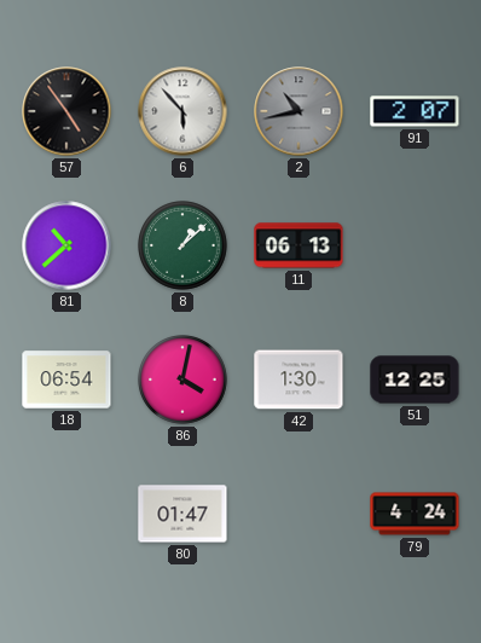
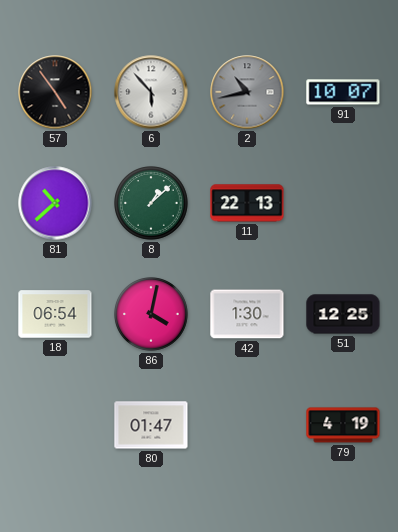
91: 2:07 -> 10:07 (343, 92)
11: 06:13 -> 22:13 (247, 203)
79: 4:24 -> 4:19 (343, 425)
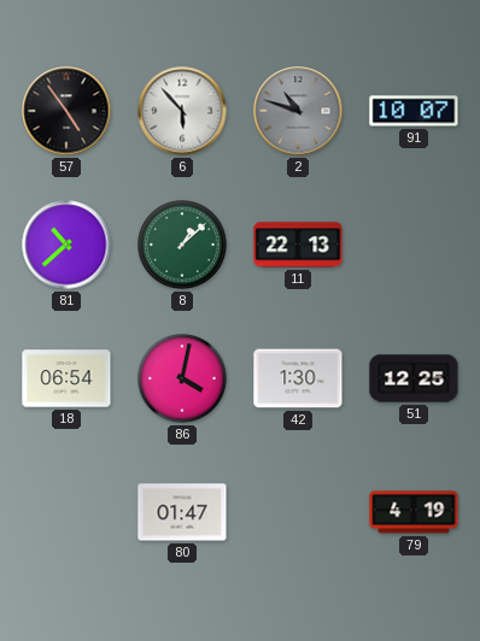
2: 10:43 -> 10:48 (298, 111)
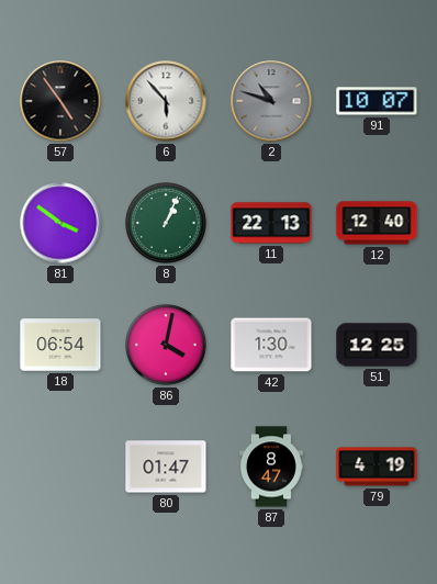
81: 10:38 -> 3:51 (60, 223)
8: 1:08 -> 1:04 (166, 223)
12: none -> 12:40 (377, 223)
87: none -> 8:47 (271, 467)
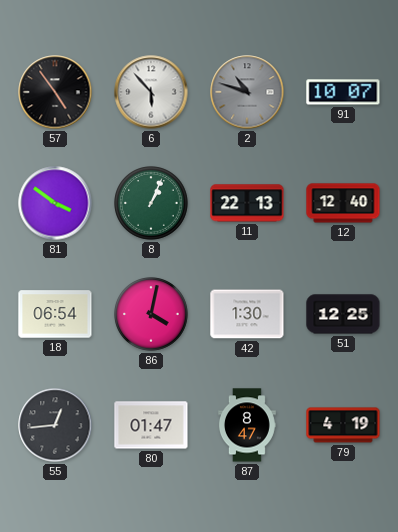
55: none -> 12:44 (55, 425)
